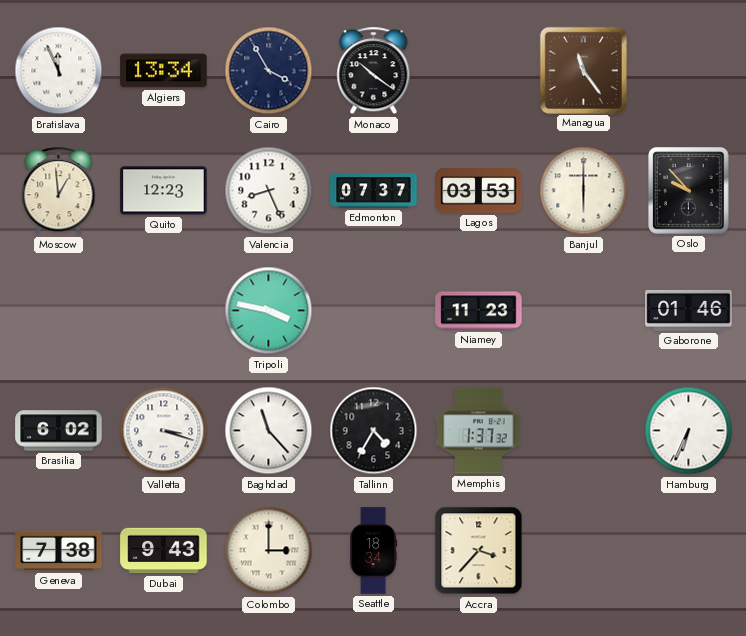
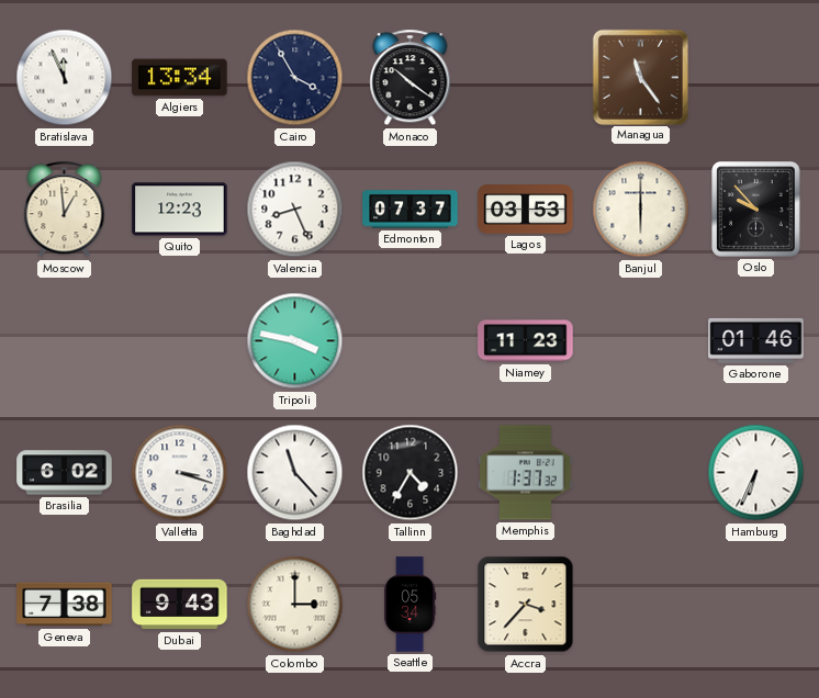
Seattle: 18:34 -> 05:34 (411, 605)
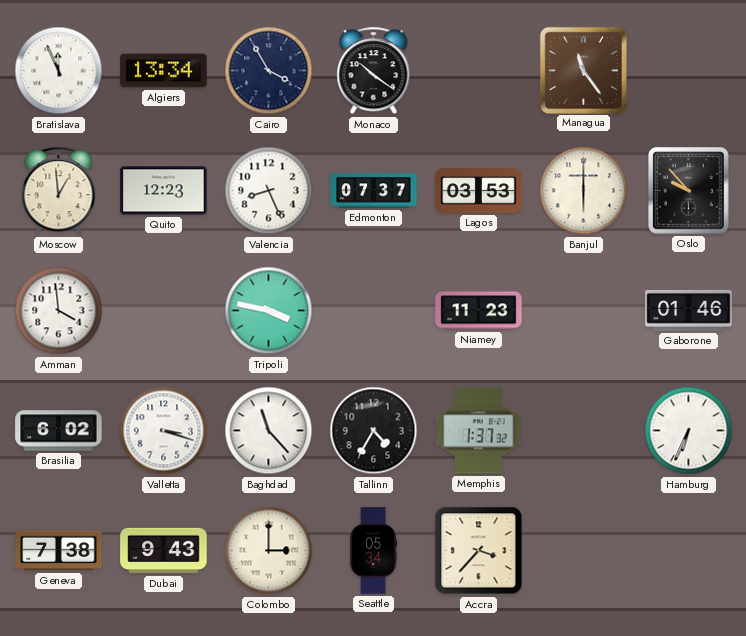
Amman: none -> 3:59 (59, 311)
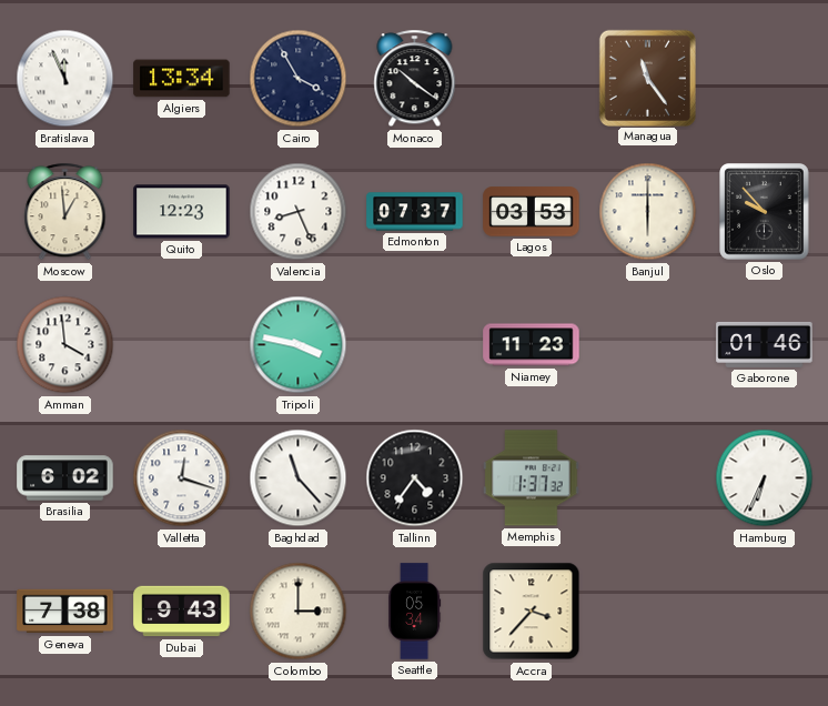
Valletta: 3:18 -> 12:18 (182, 478)
Tallinn: 4:35 -> 4:36 (415, 478)
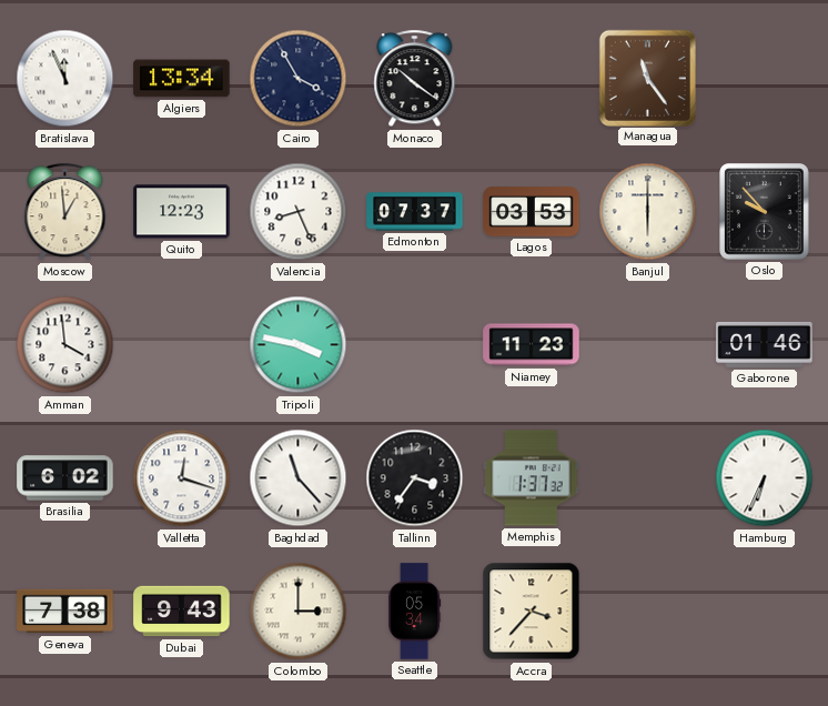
Tallinn: 4:36 -> 3:36 (415, 478)
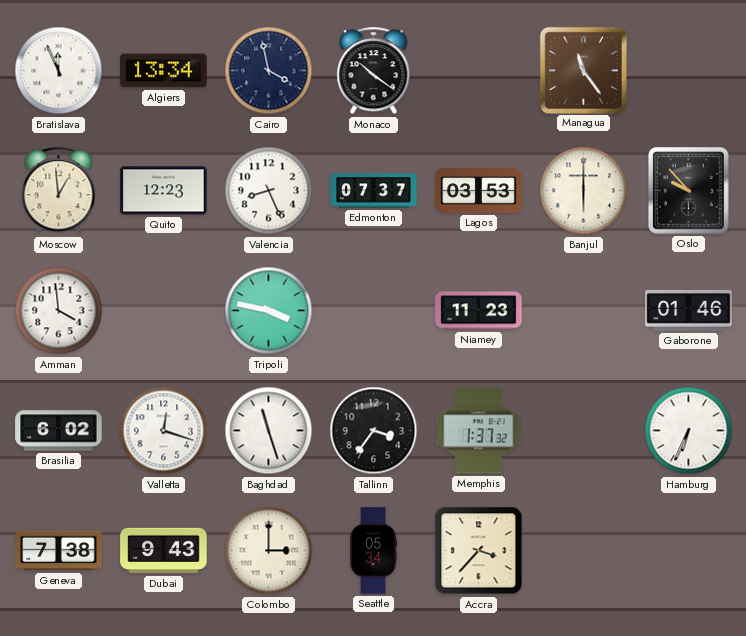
Cairo: 3:55 -> 3:58 (269, 71)
Baghdad: 11:23 -> 11:27 (269, 431)
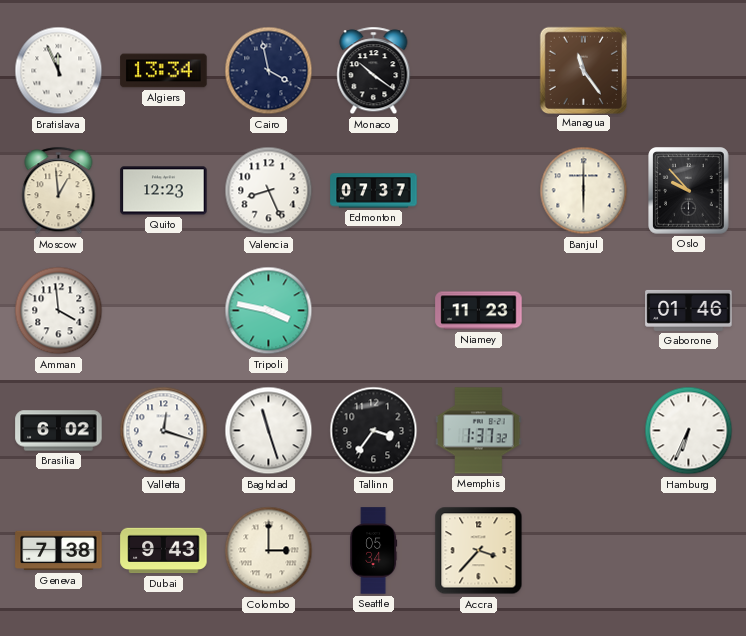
Lagos: 03:53 -> none (479, 191)
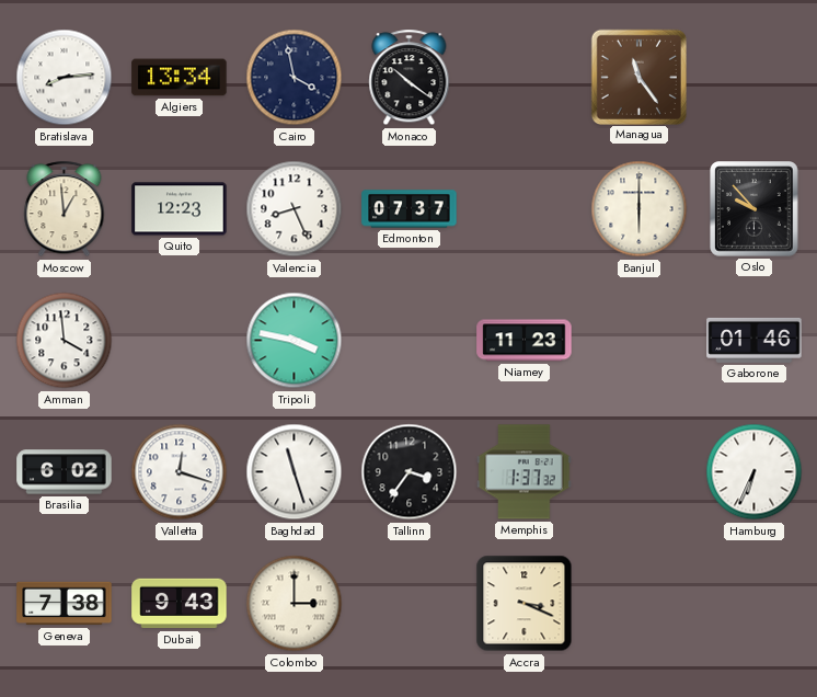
Bratislava: 11:56 -> 8:14 (65, 78)
Seattle: 05:34 -> none (374, 551)
Accra: 3:37 -> 3:19 (525, 604)
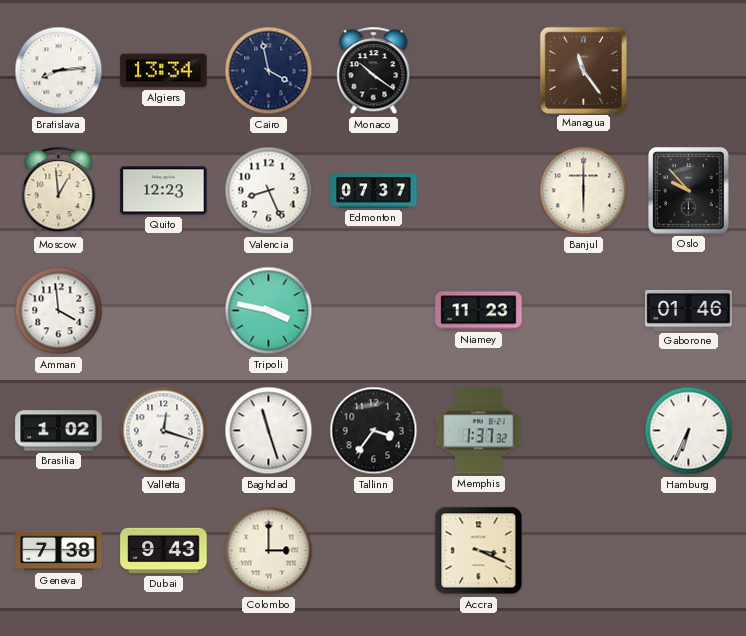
Brasilia: 6:02 -> 1:02 (59, 431)
